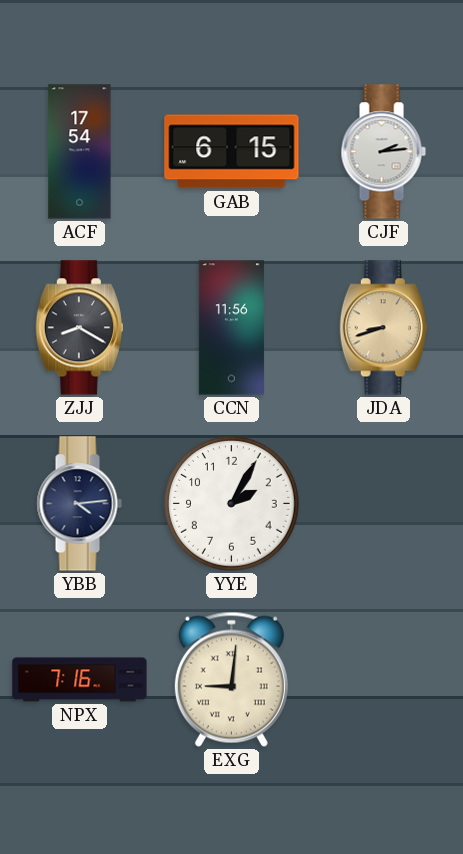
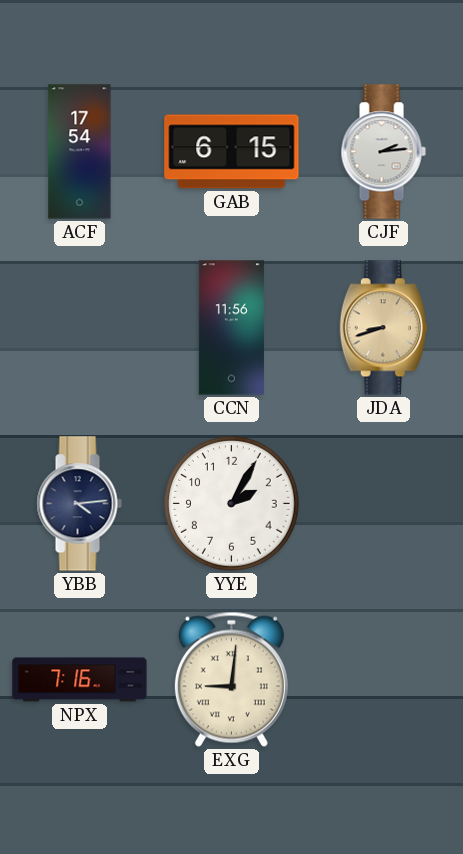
ZJJ: 8:20 -> none (79, 328)
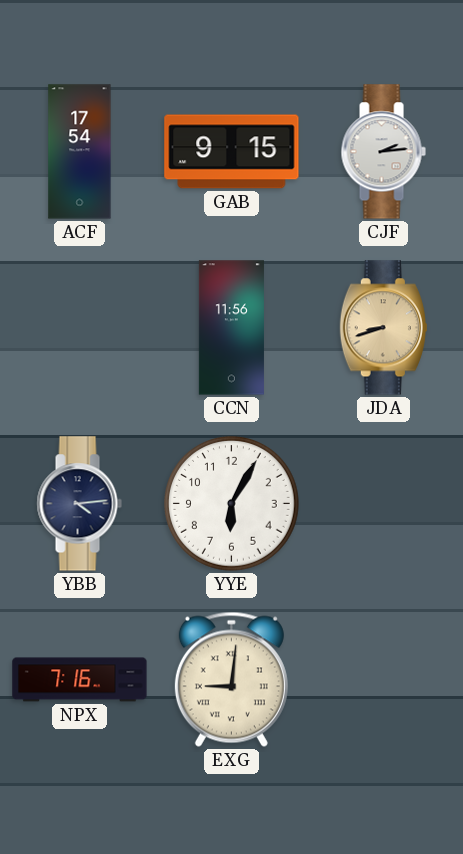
GAB: 6:15 -> 9:15 (232, 152)
YYE: 2:05 -> 6:05 (232, 504)
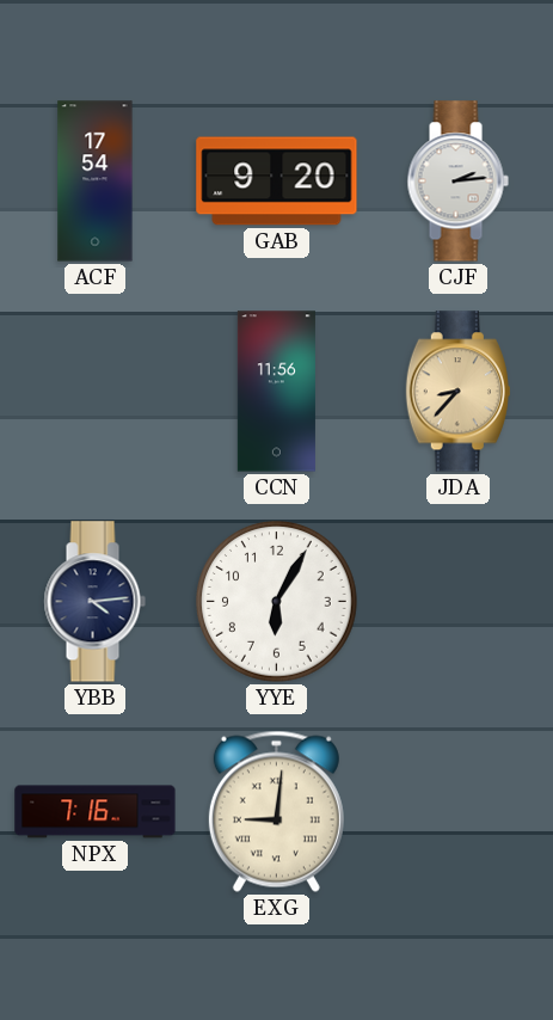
GAB: 9:15 -> 9:20 (277, 182)
JDA: 8:42 -> 8:37 (457, 392)
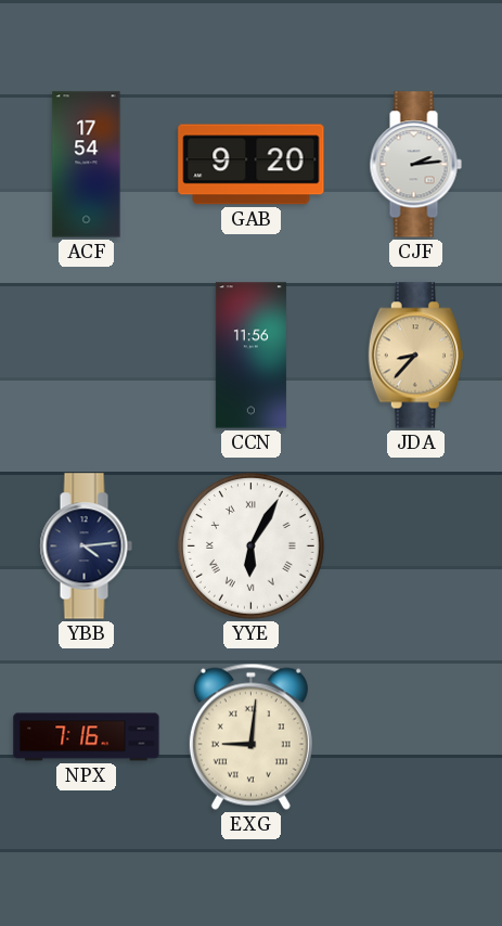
YYE numerals: Arabic -> Roman (252, 546)
